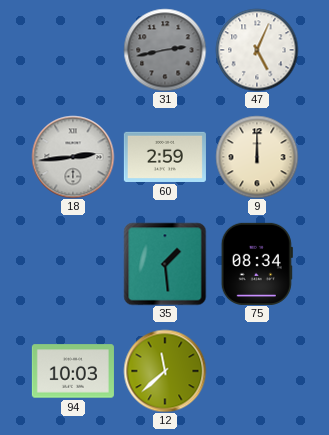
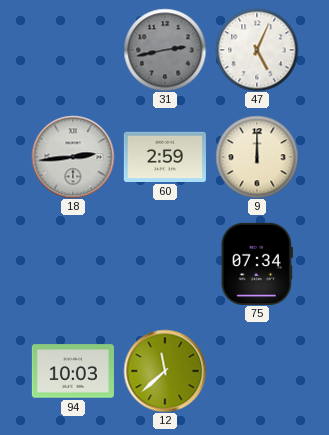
35: 1:29 -> none (165, 264)
75: 08:34 -> 07:34 (257, 264)
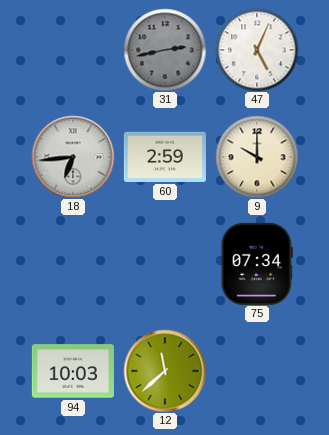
18: 2:44 -> 6:44 (73, 157)
9: 12:00 -> 10:00 (257, 157)
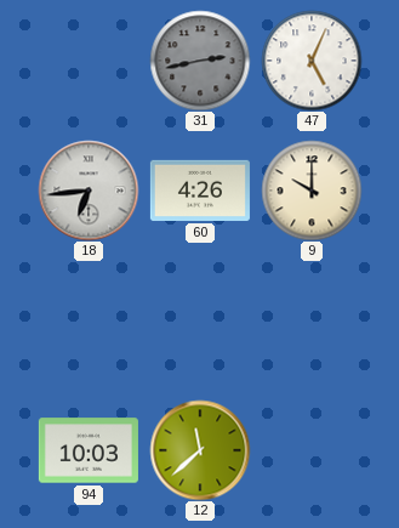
60: 2:59 -> 4:26 (200, 191)
75: 07:34 -> none (257, 264)
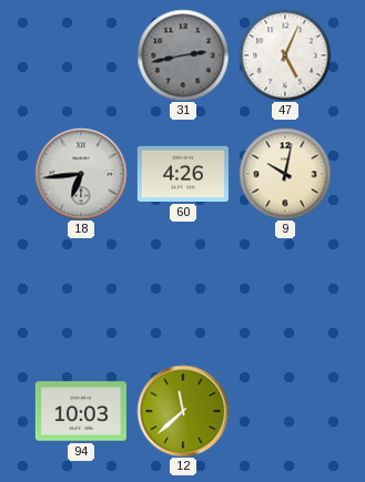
9: 10:00 -> 10:02 (285, 174)
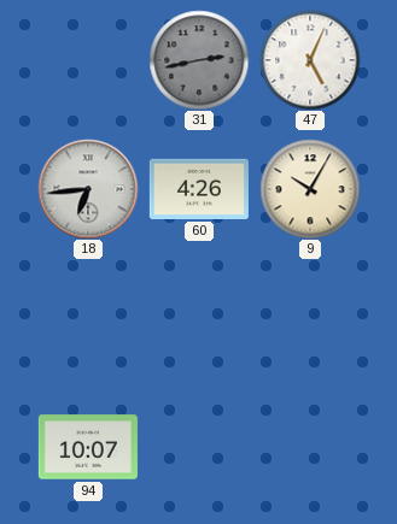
9: 10:02 -> 10:05 (310, 189)
94: 10:03 -> 10:07 (88, 447)
12: 11:38 -> none (183, 411)
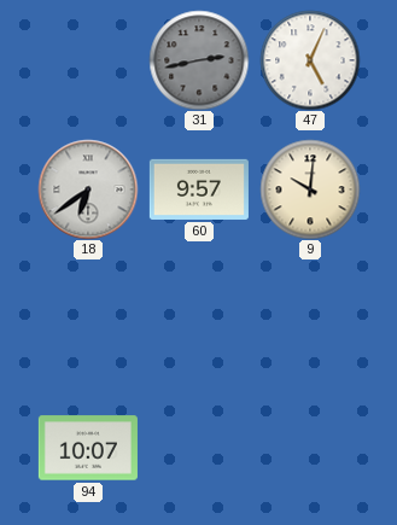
18: 6:44 -> 6:39 (88, 189)
60: 4:26 -> 9:57 (199, 189)
9: 10:05 -> 10:01 (310, 189)
